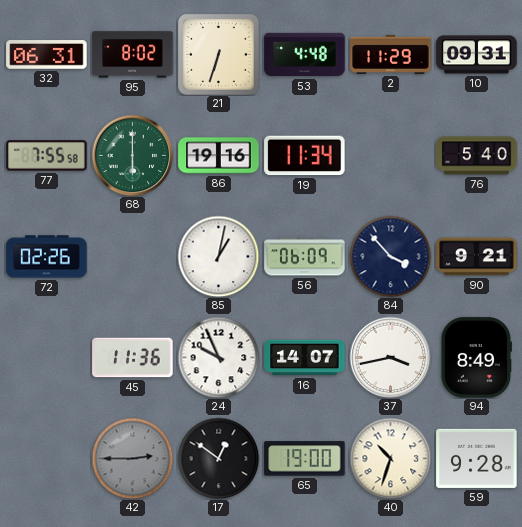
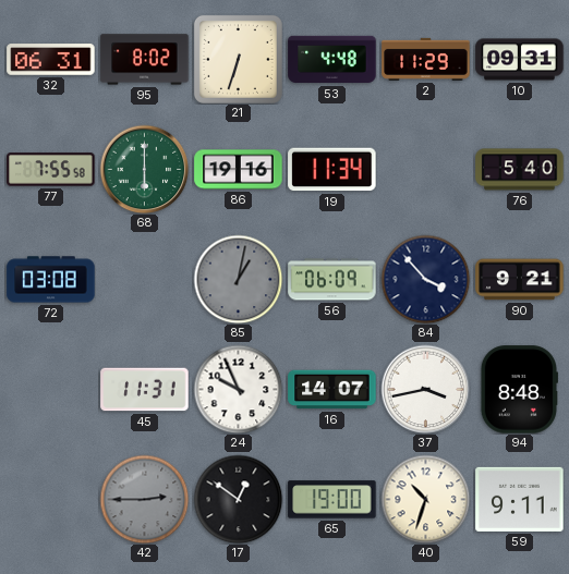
72: 02:26 -> 03:08 (51, 280)
85 dial: white -> grey (238, 279)
45: 11:36 -> 11:31 (145, 390)
94: 8:49 -> 8:48 (519, 390)
59: 9:28 -> 9:11 (520, 499)
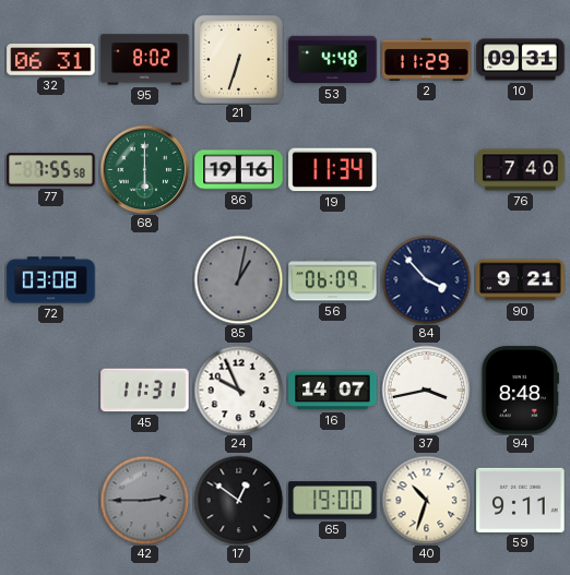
76: 5:40 -> 7:40 (521, 170)
